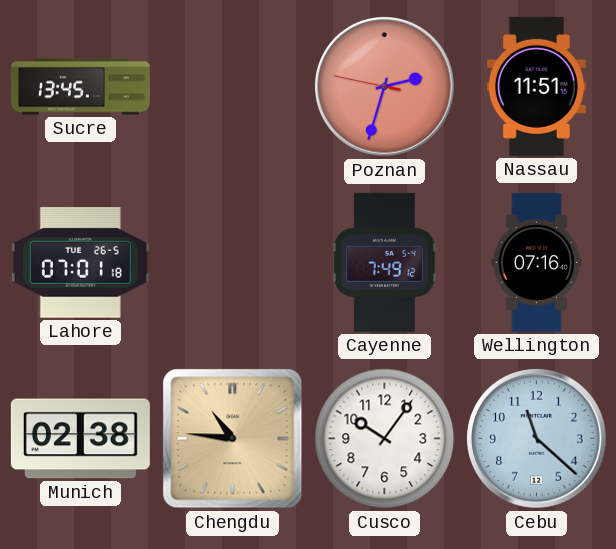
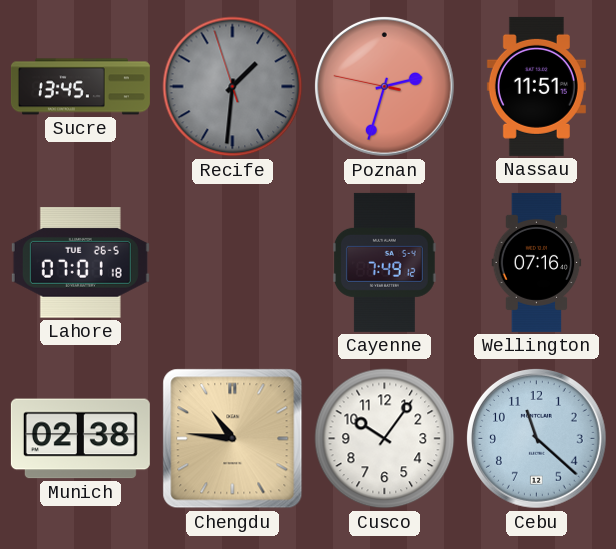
Recife: none -> 1:30 (233, 87)
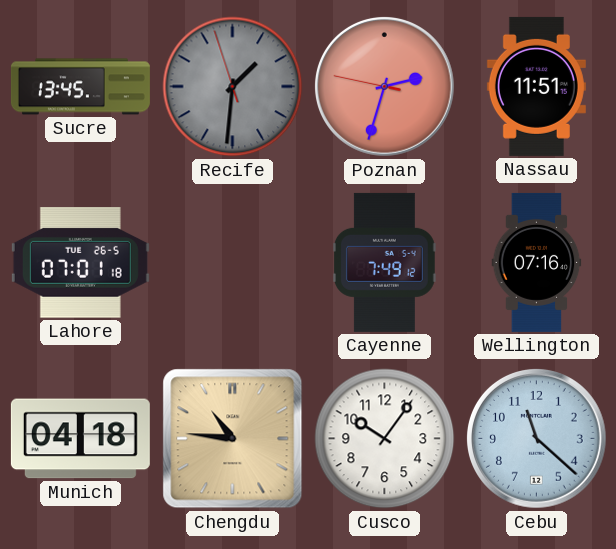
Munich: 02:38 -> 04:18 (80, 439)
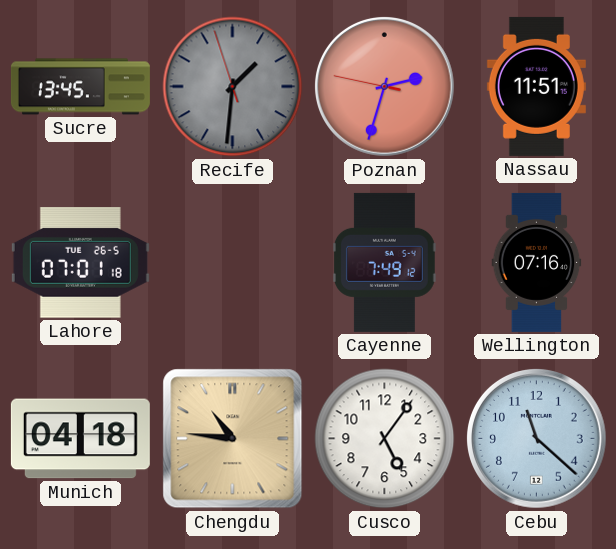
Cusco: 10:06 -> 5:06 (385, 439)
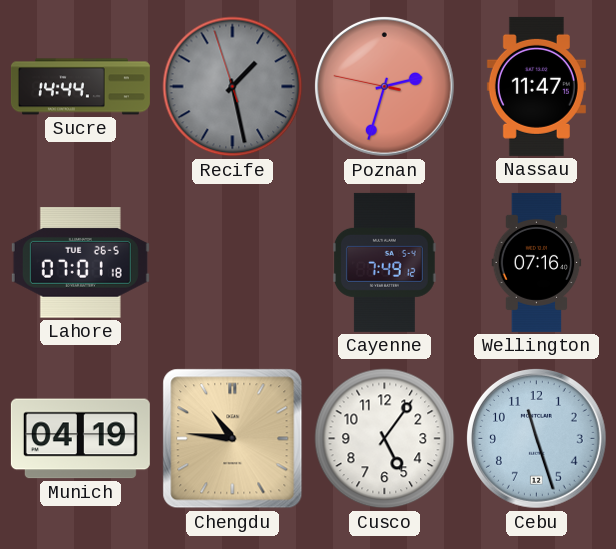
Sucre: 13:45 -> 14:44 (80, 87)
Recife: 1:30 -> 1:27 (233, 87)
Nassau: 11:51 -> 11:47 (536, 86)
Munich: 04:18 -> 04:19 (80, 439)
Cebu: 11:22 -> 11:27 (537, 439)
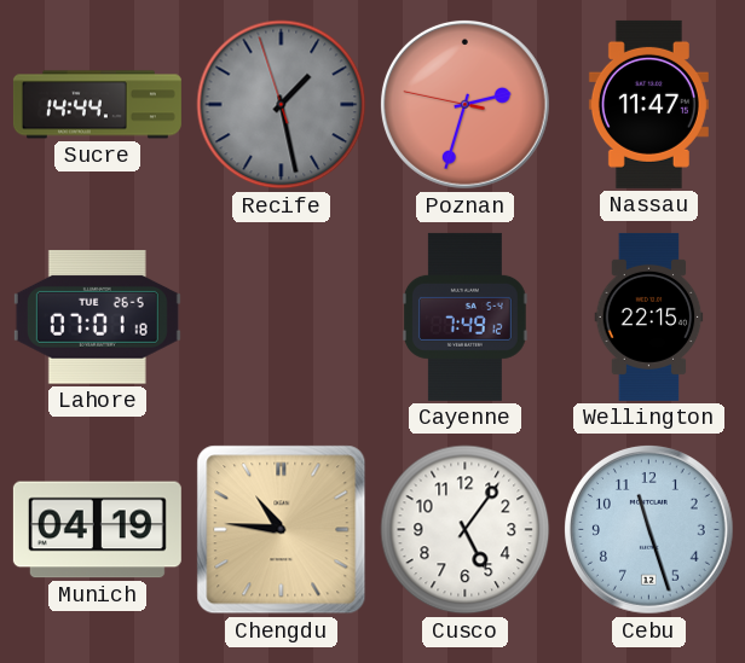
Wellington: 07:16 -> 22:15 (649, 316)
